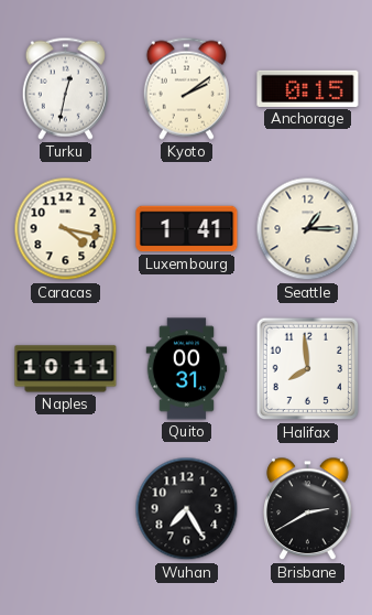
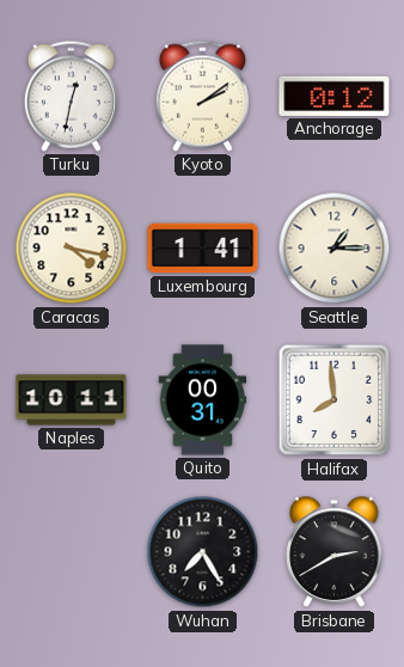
Anchorage: 0:15 -> 0:12 (335, 96)
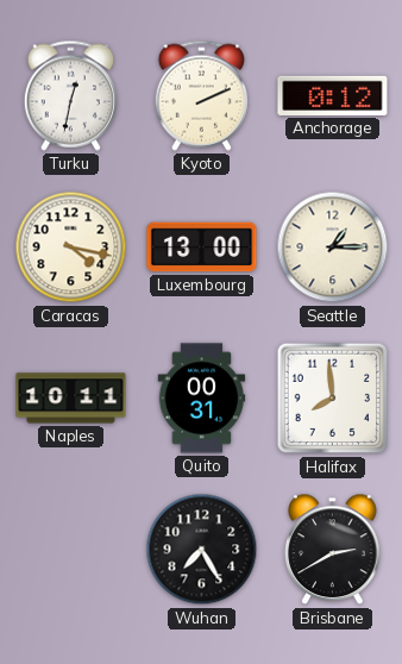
Kyoto: 2:09 -> 2:11 (201, 95)
Luxembourg: 1:41 -> 13:00 (202, 248)
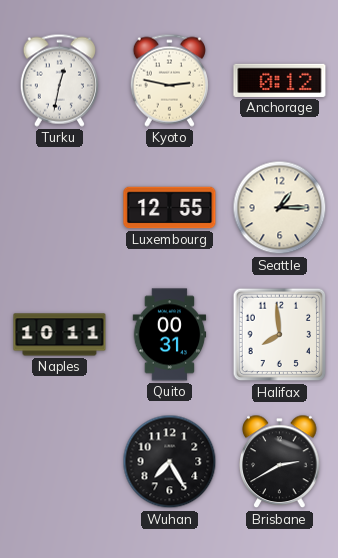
Kyoto: 2:11 -> 2:47 (169, 80)
Caracas: 4:17 -> none (71, 248)
Luxembourg: 13:00 -> 12:55 (170, 208)
